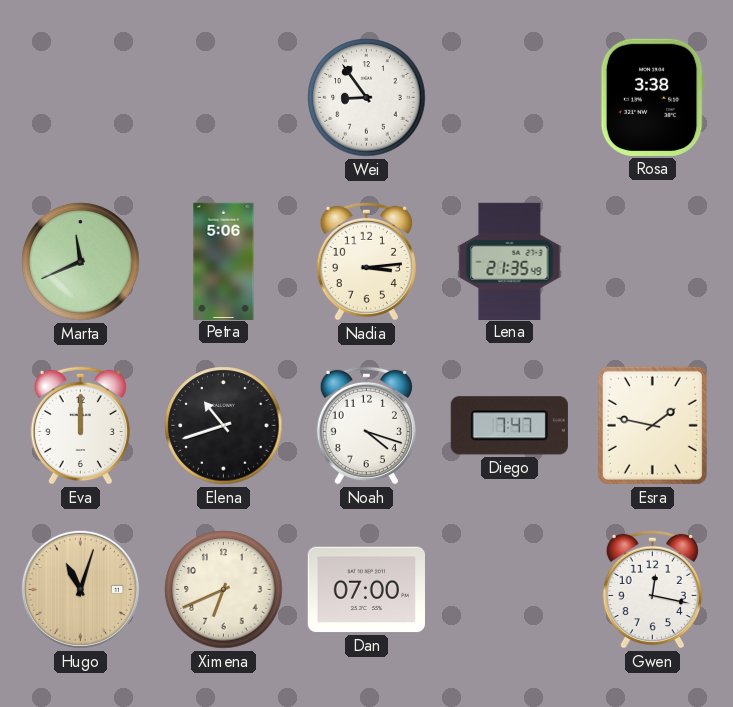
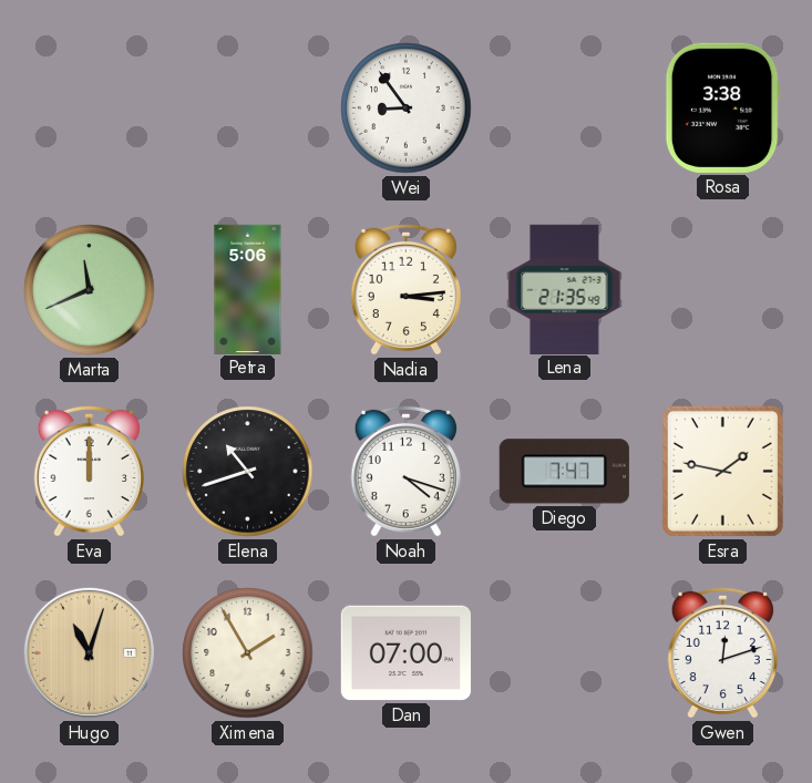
Ximena: 6:41 -> 1:55 (248, 653)
Gwen: 12:17 -> 12:12 (722, 652)
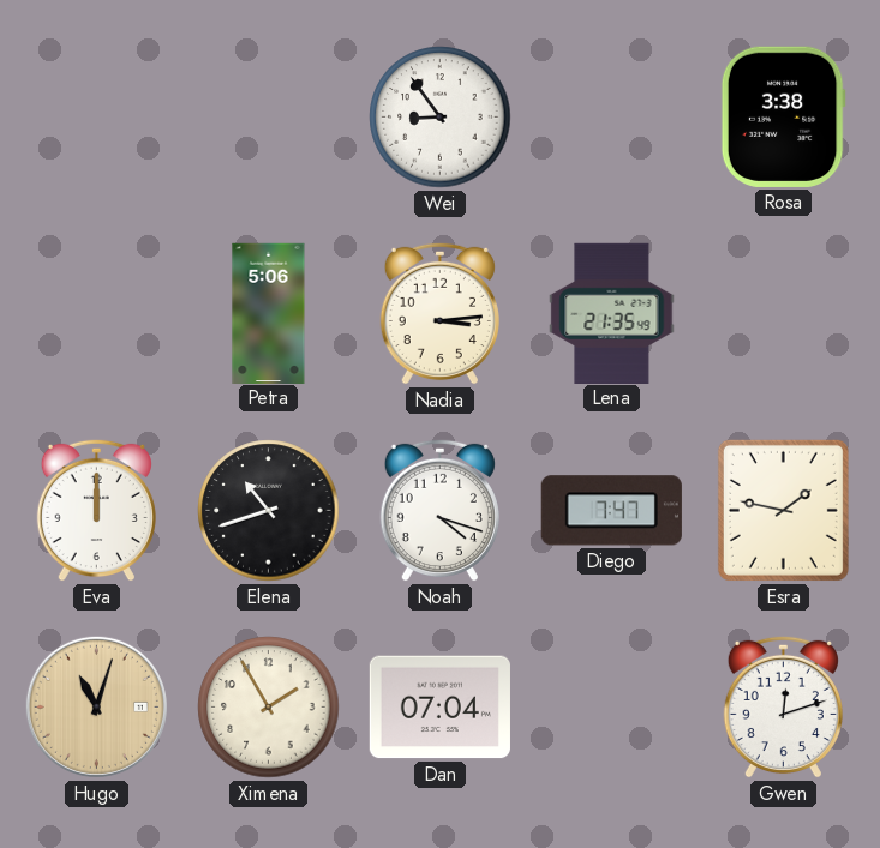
Marta: 11:41 -> none (90, 290)
Dan: 07:00 -> 07:04 (439, 708)
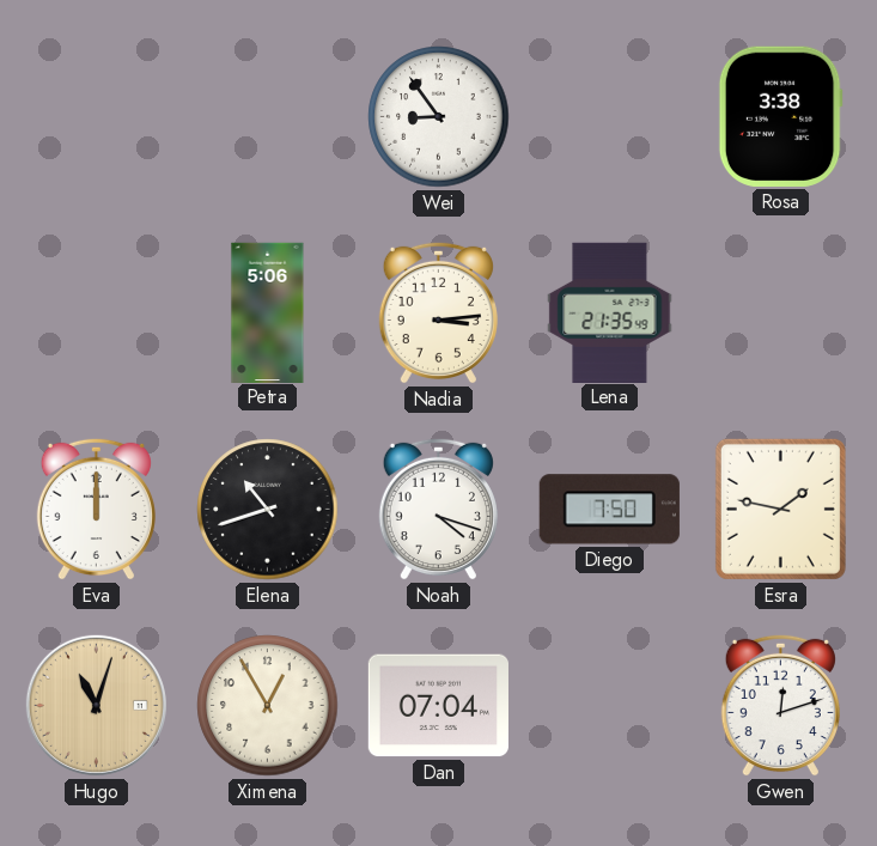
Diego: 7:47 -> 7:50 (609, 510)
Ximena: 1:55 -> 12:55 (268, 706)
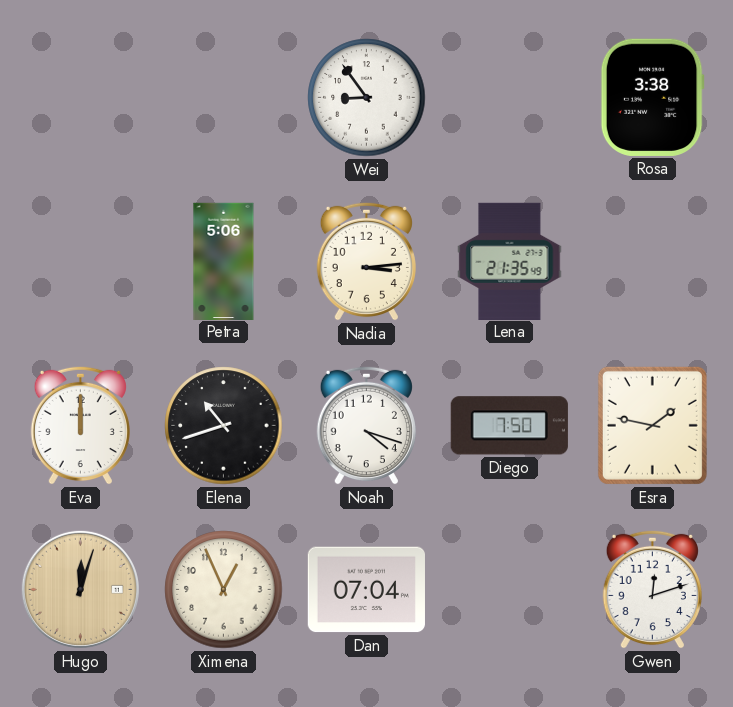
Hugo: 11:03 -> 12:03 (80, 589)
Ximena: 12:55 -> 12:56 (224, 590)
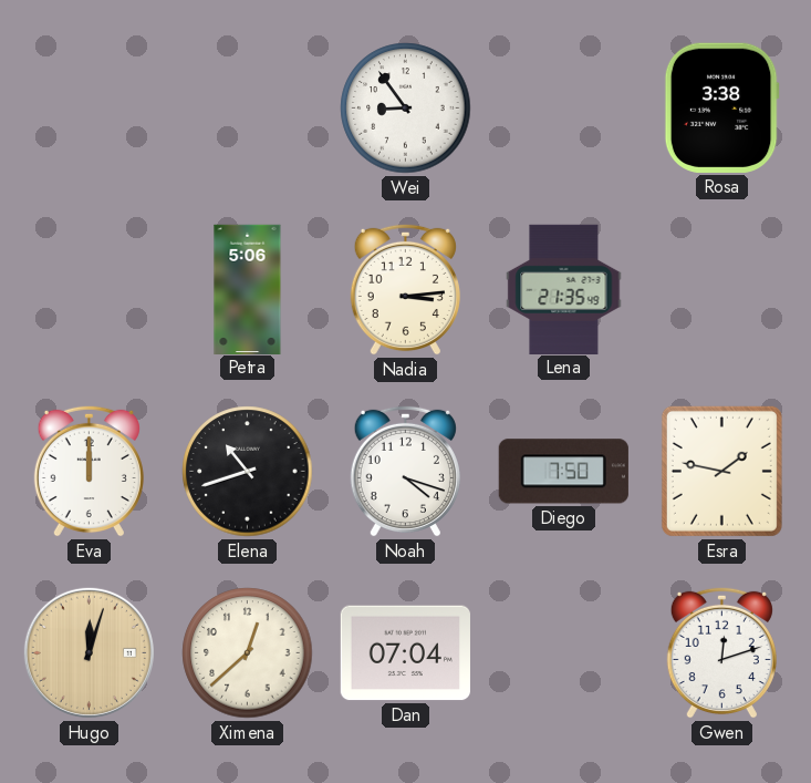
Ximena: 12:56 -> 12:38 (248, 653)
